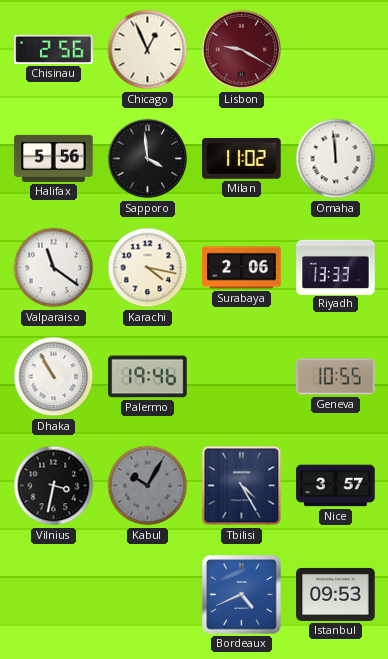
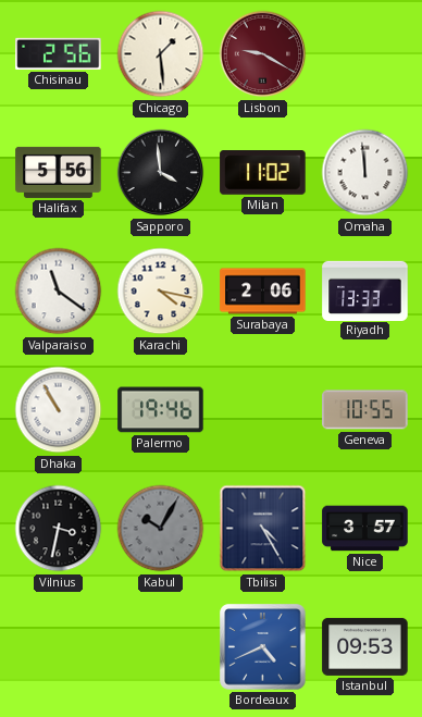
Chicago: 12:56 -> 1:29 (161, 54)
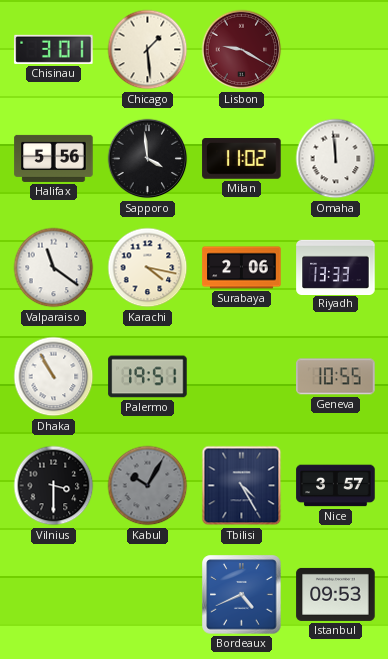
Chisinau: 2:56 -> 3:01 (54, 49)
Palermo: 19:46 -> 19:51 (148, 377)
Vilnius: 3:32 -> 3:30 (54, 486)
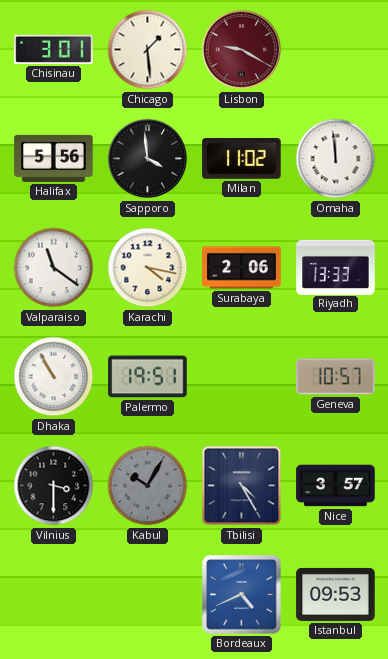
Geneva: 10:55 -> 10:57 (336, 377)
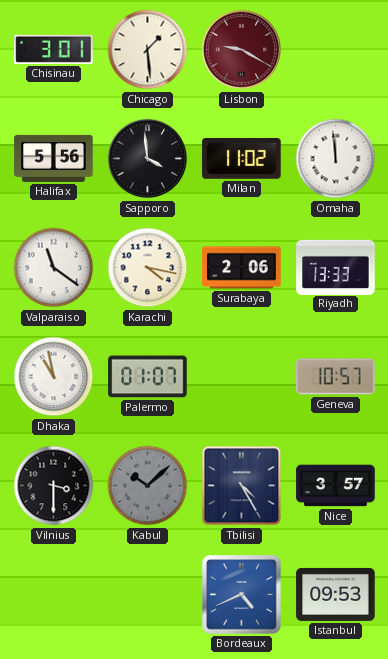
Dhaka: 10:55 -> 10:58 (54, 377)
Palermo: 19:51 -> 01:07 (148, 377)
Kabul: 10:05 -> 10:08 (148, 486)
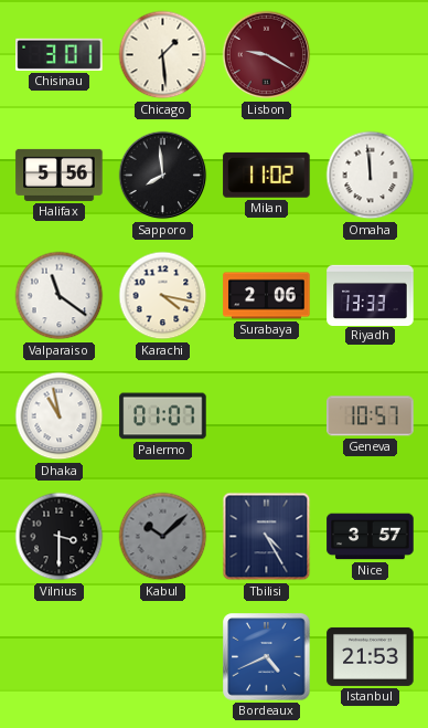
Sapporo: 3:59 -> 7:59 (163, 176)
Istanbul: 09:53 -> 21:53 (371, 656)
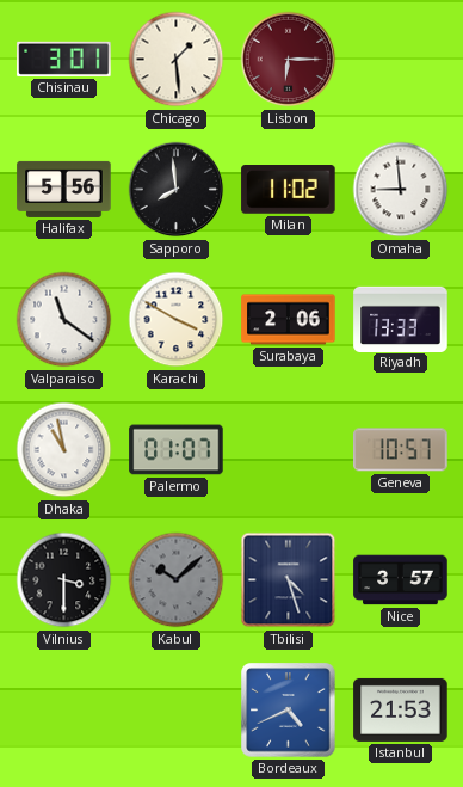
Lisbon: 9:20 -> 6:15 (289, 60)
Omaha: 11:59 -> 8:59 (401, 190)
Karachi: 4:17 -> 3:50 (177, 320)
Tbilisi: 4:25 -> 4:27 (289, 580)
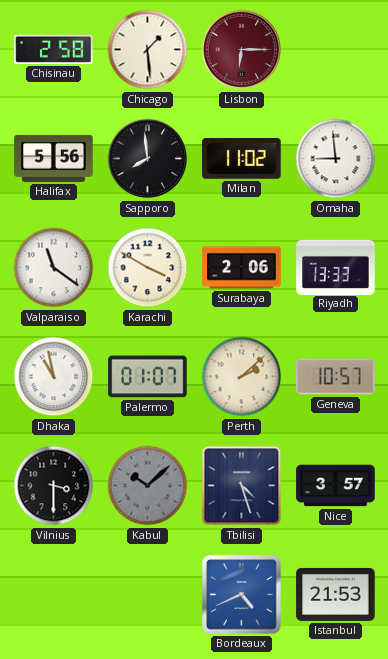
Chisinau: 3:01 -> 2:58 (54, 49)
Perth: none -> 2:08 (242, 377)
